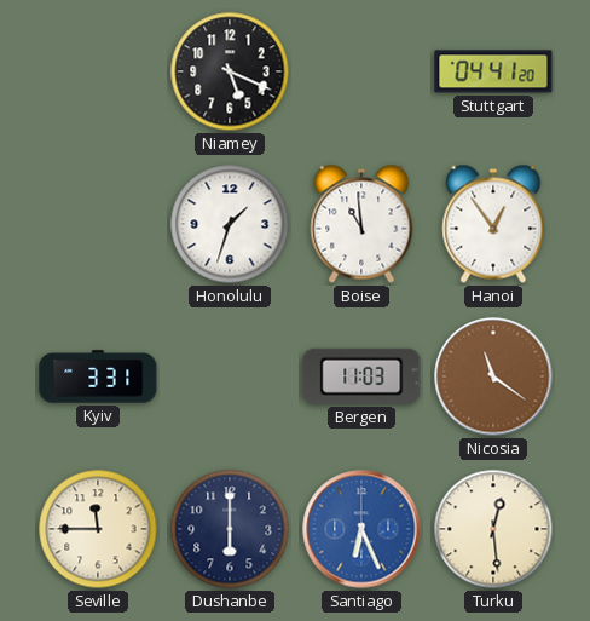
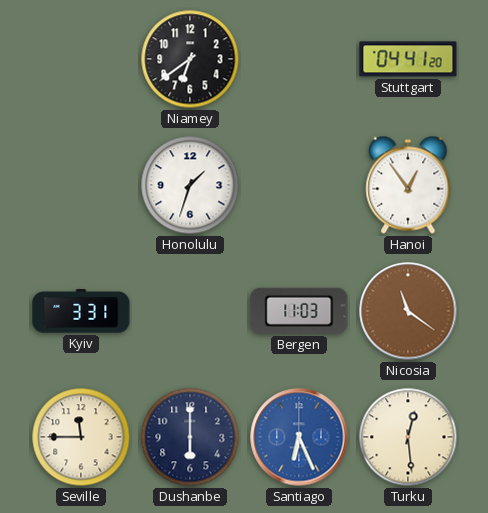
Niamey: 5:19 -> 6:39 (190, 59)
Boise: 10:59 -> none (361, 224)
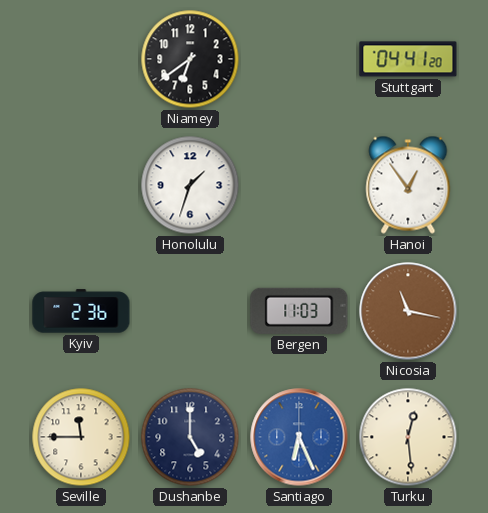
Kyiv: 3:31 -> 2:36 (81, 311)
Nicosia: 11:21 -> 11:17 (408, 311)
Dushanbe: 6:00 -> 5:00 (190, 437)
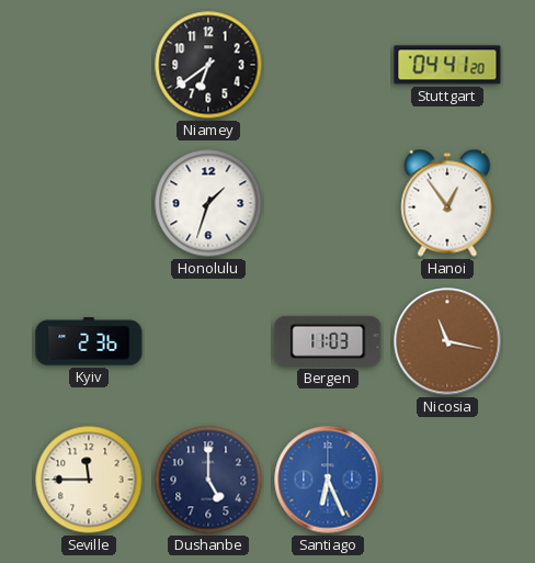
Turku: 12:29 -> none (408, 437)
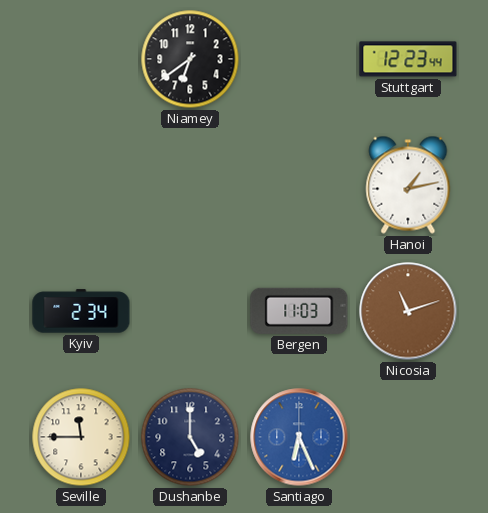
Stuttgart: 04:41 -> 12:23 (408, 59)
Honolulu: 1:33 -> none (208, 203)
Hanoi: 12:54 -> 1:13 (408, 185)
Kyiv: 2:36 -> 2:34 (81, 311)
Nicosia: 11:17 -> 11:12 (408, 311)
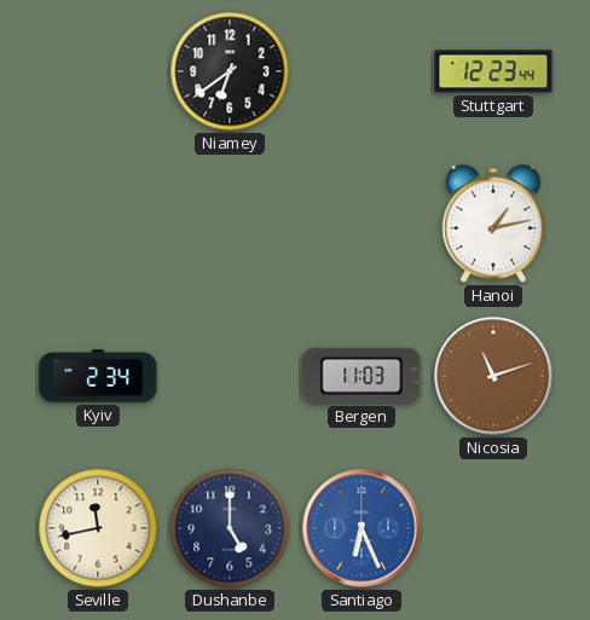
Seville: 11:45 -> 11:43 (98, 528)
